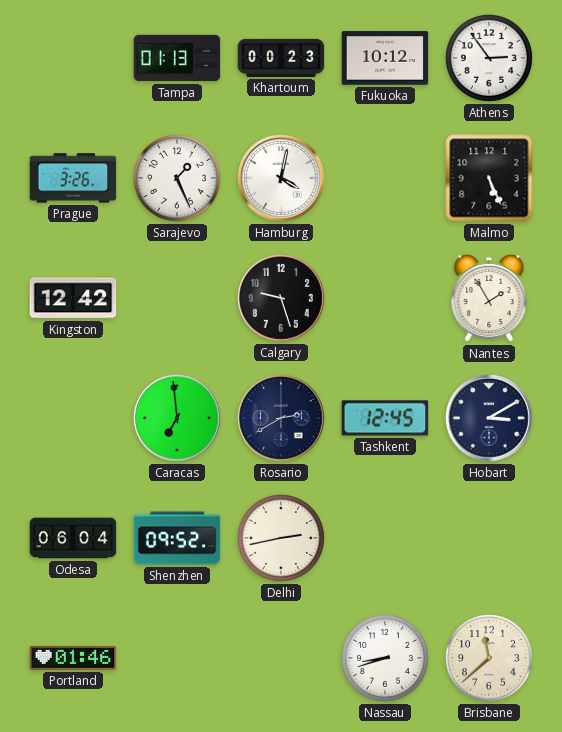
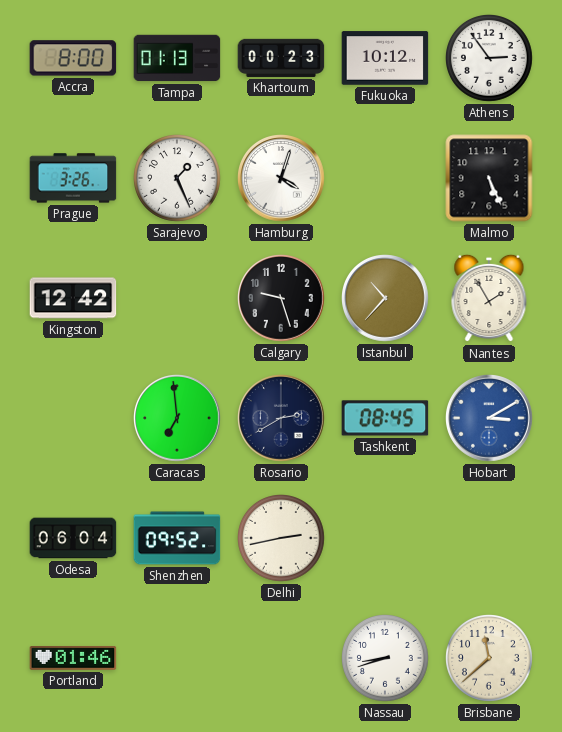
Accra: none -> 8:00 (73, 58)
Hamburg: 4:02 -> 4:03 (281, 178)
Istanbul: none -> 10:37 (385, 298)
Tashkent: 12:45 -> 08:45 (385, 418)
Hobart dial: navy -> blue (489, 418)
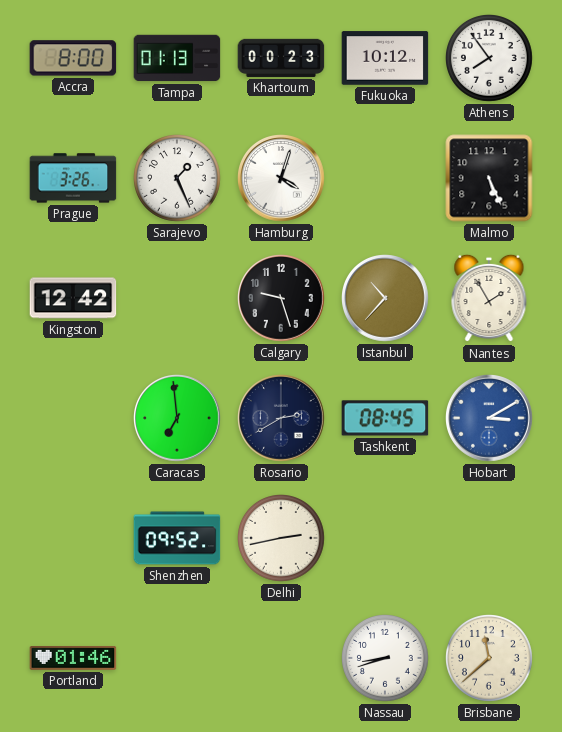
Athens: 2:54 -> 7:54 (490, 59)
Odesa: 06:04 -> none (73, 538)
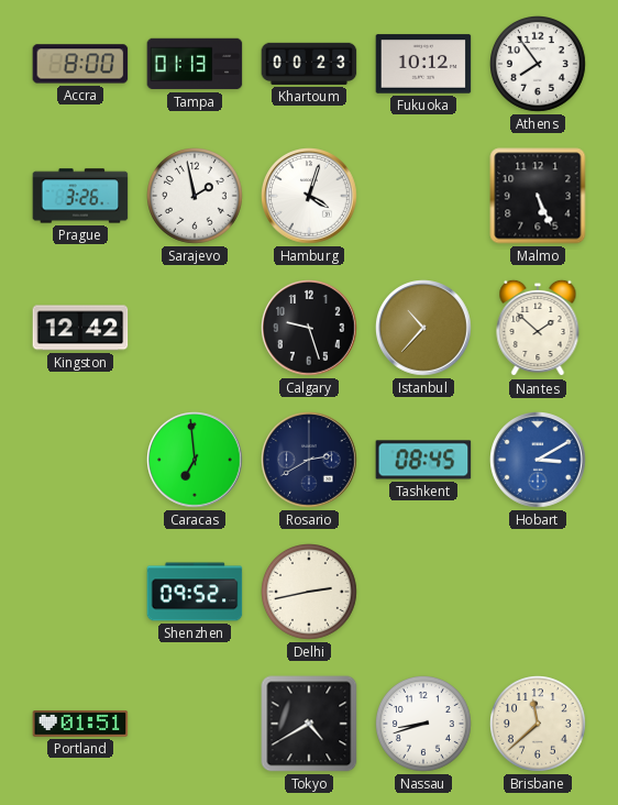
Sarajevo: 1:26 -> 1:58 (196, 197)
Nantes: 1:55 -> 1:52 (538, 328)
Portland: 01:46 -> 01:51 (80, 725)
Tokyo: none -> 4:40 (309, 724)
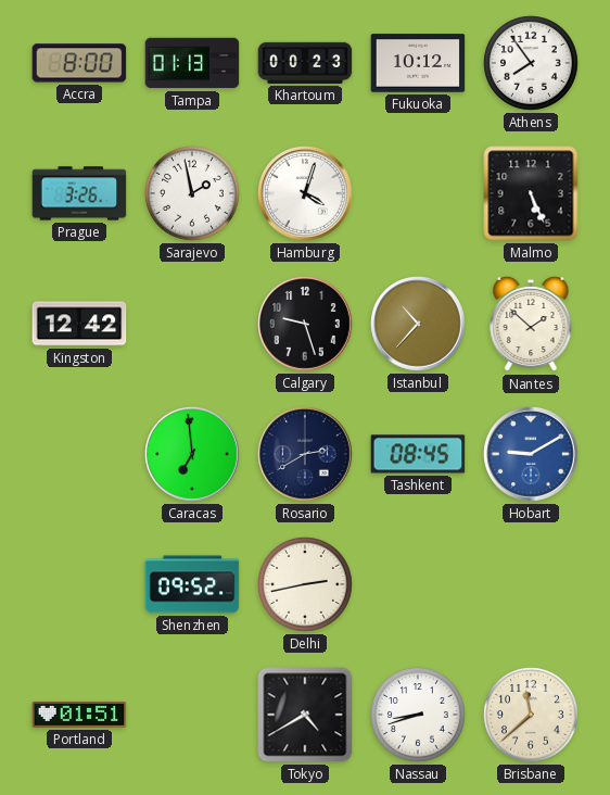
Hobart: 3:10 -> 9:10 (531, 454)
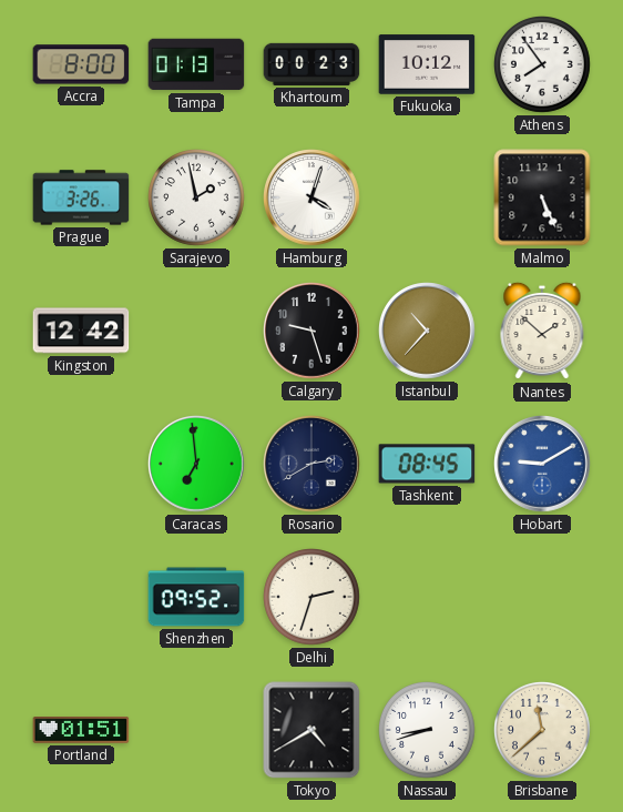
Delhi: 2:43 -> 2:33 (313, 598)
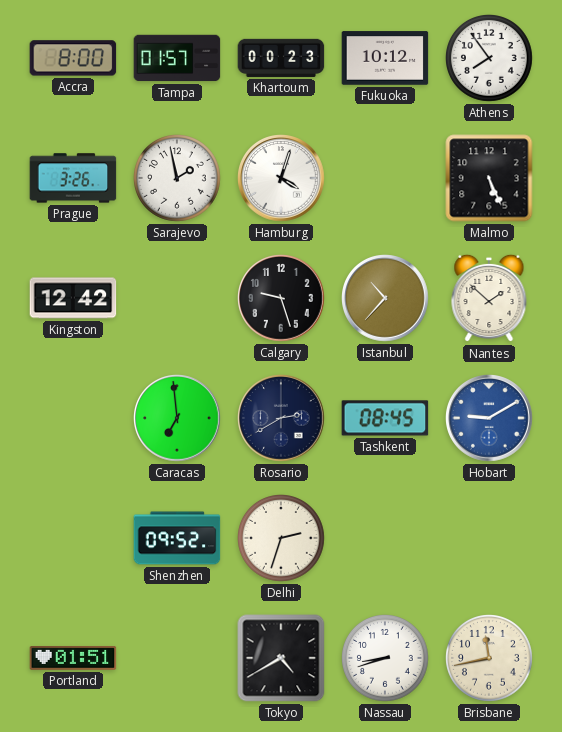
Tampa: 01:13 -> 01:57 (177, 58)
Brisbane: 11:38 -> 11:43 (490, 659)
